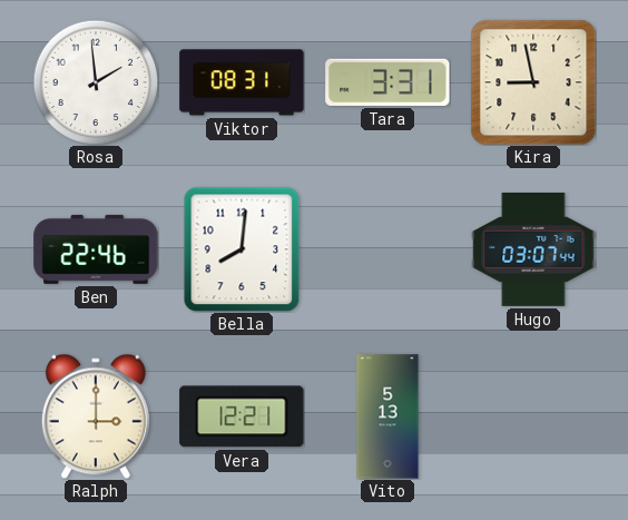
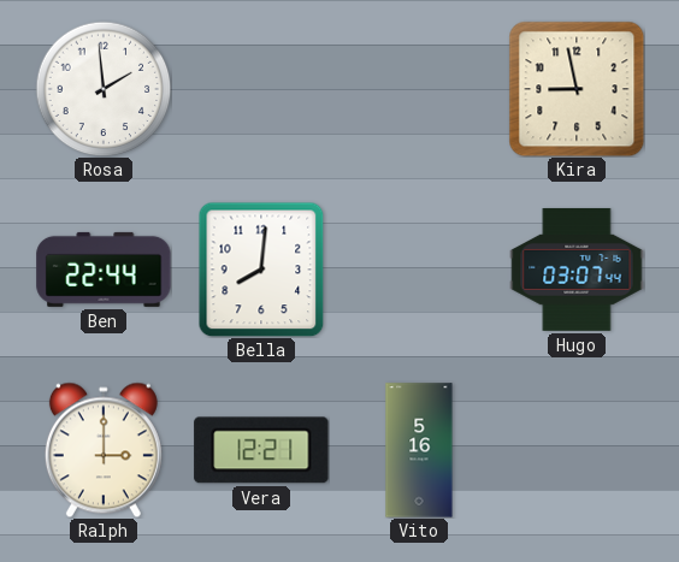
Viktor: 08:31 -> none (242, 82)
Tara: 3:31 -> none (387, 82)
Ben: 22:46 -> 22:44 (104, 270)
Vito: 5:13 -> 5:16 (419, 450)
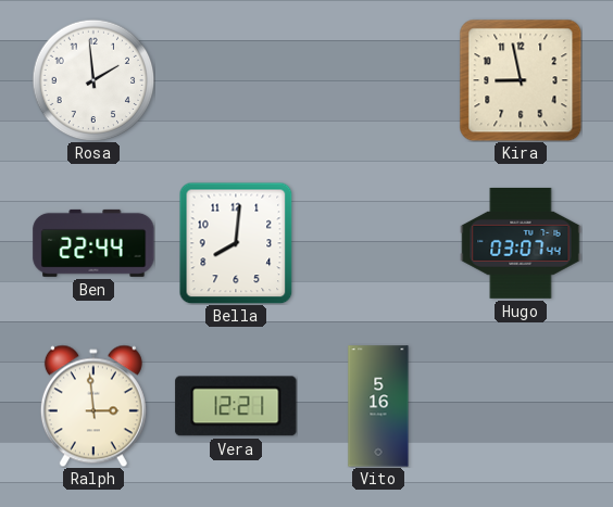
Ralph: 3:00 -> 2:59 (93, 406)
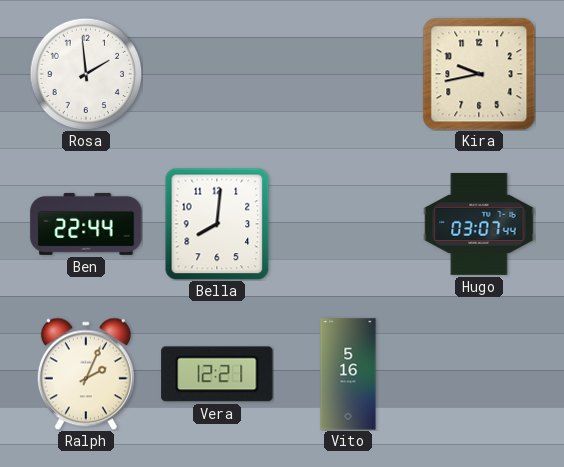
Kira: 8:58 -> 9:43 (479, 74)
Ralph: 2:59 -> 2:04 (86, 374)
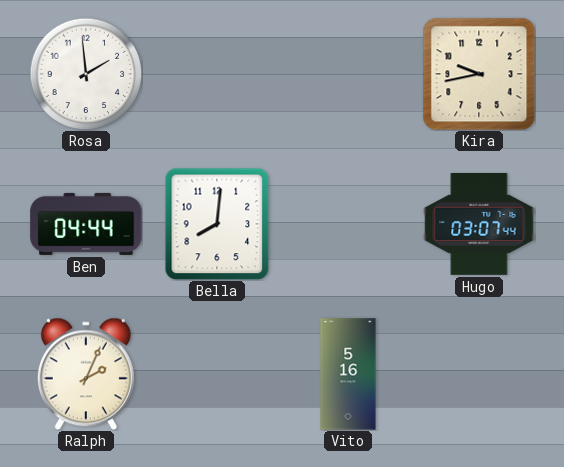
Ben: 22:44 -> 04:44 (86, 224)
Vera: 12:21 -> none (217, 374)
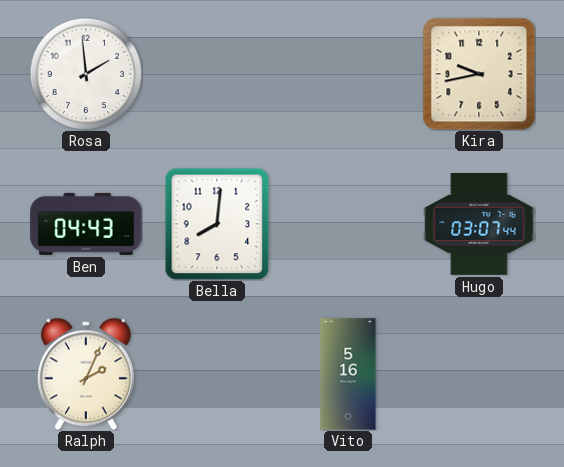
Ben: 04:44 -> 04:43 (86, 224)
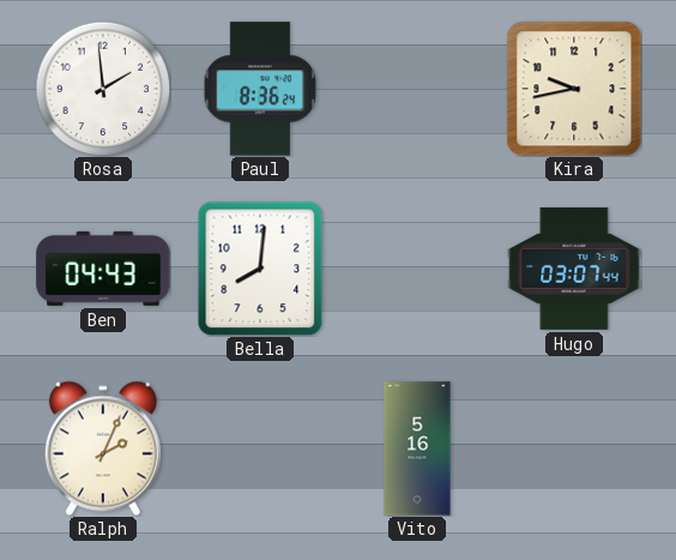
Paul: none -> 8:36 (260, 89)
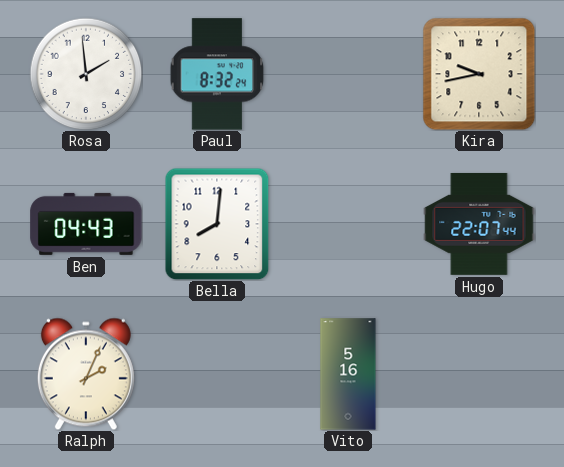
Paul: 8:36 -> 8:32 (217, 74)
Hugo: 03:07 -> 22:07 (479, 224)
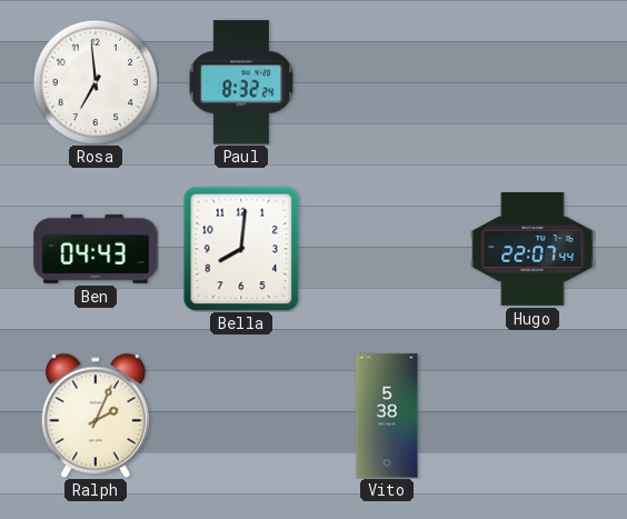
Rosa: 1:59 -> 6:59 (96, 82)
Kira: 9:43 -> none (479, 74)
Vito: 5:16 -> 5:38 (387, 416)
